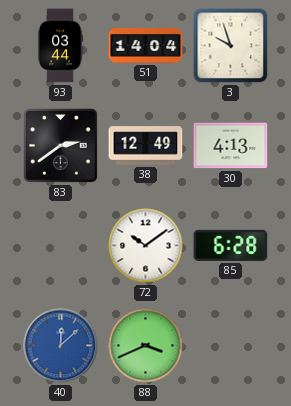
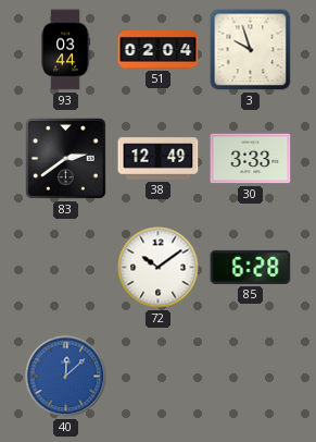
51: 14:04 -> 02:04 (159, 50)
30: 4:13 -> 3:33 (251, 159)
88: 3:41 -> none (146, 346)
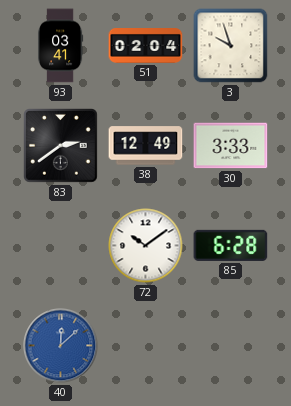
93: 03:44 -> 03:41 (60, 46)
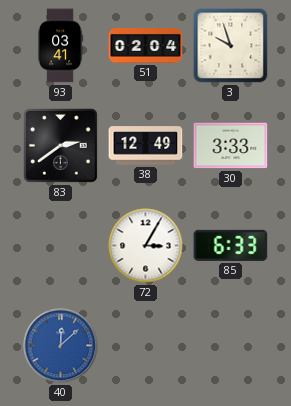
72: 10:09 -> 3:05 (146, 246)
85: 6:28 -> 6:33 (231, 245)
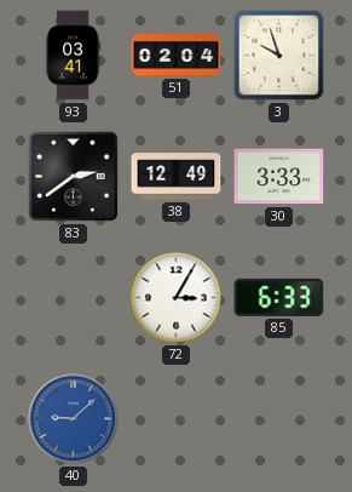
40: 12:08 -> 9:08 (74, 419)
